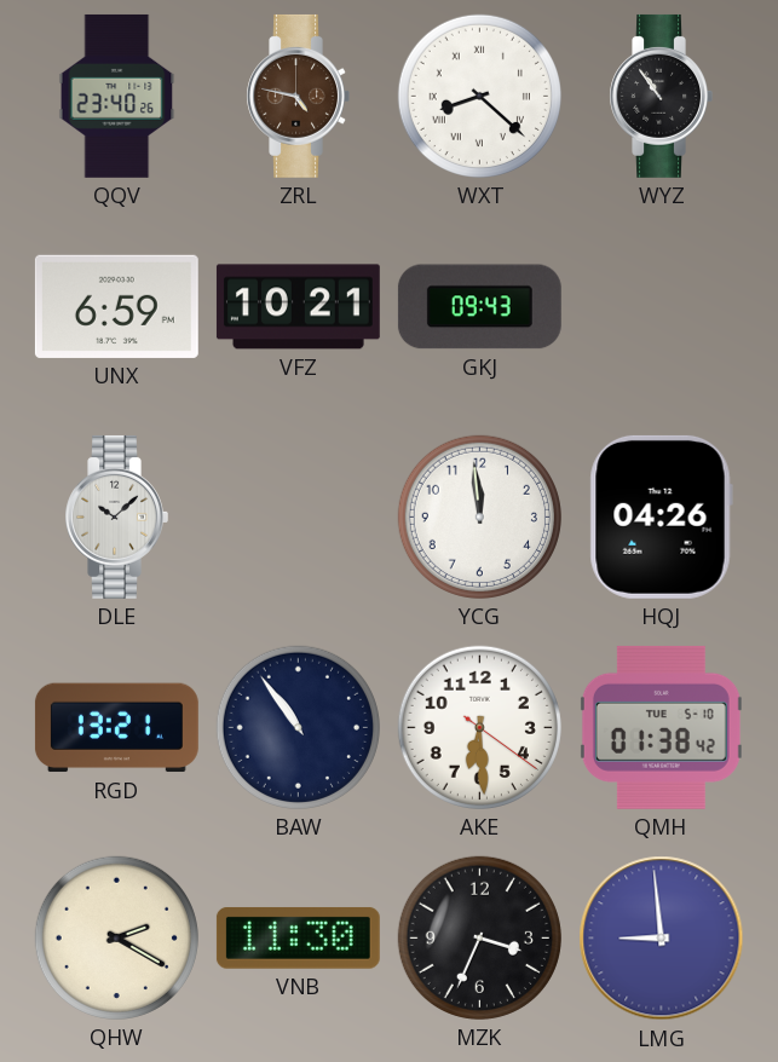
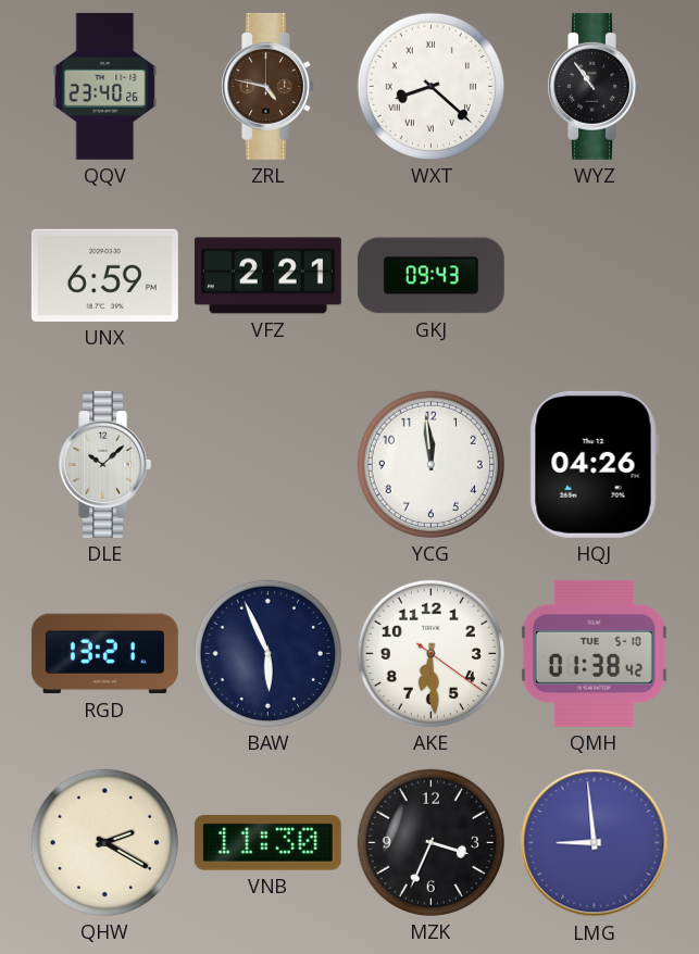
VFZ: 10:21 -> 2:21 (267, 276)
BAW: 10:54 -> 5:56 (267, 653)
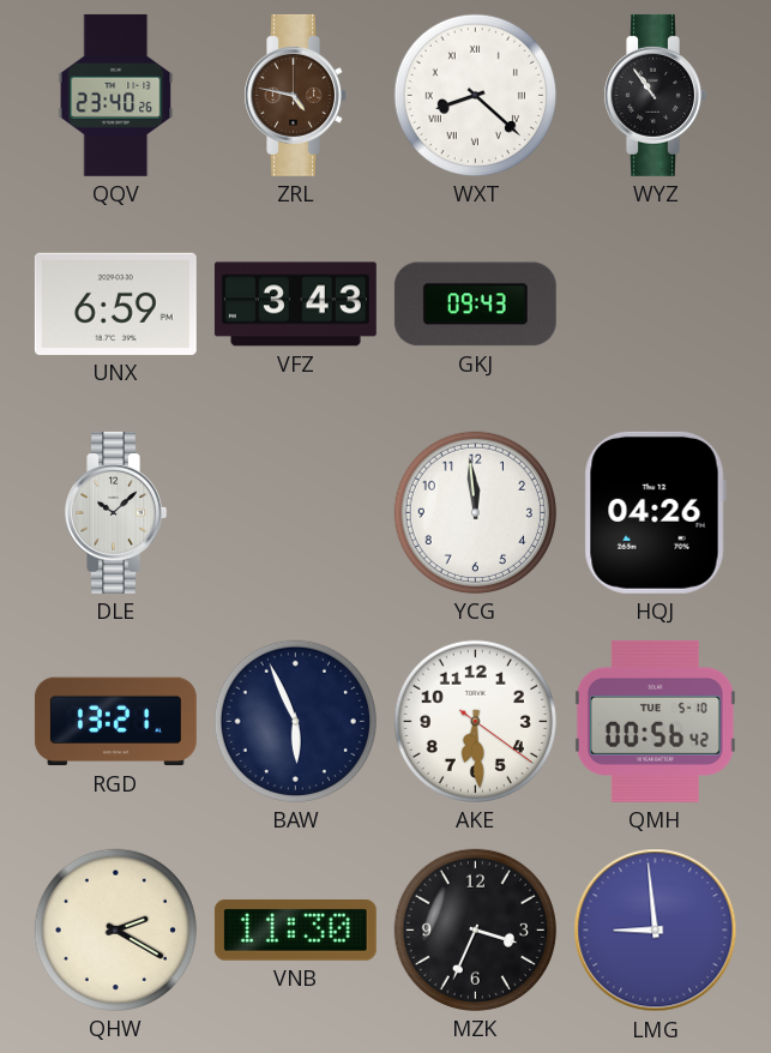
VFZ: 2:21 -> 3:43 (295, 305)
QMH: 01:38 -> 00:56 (655, 721)
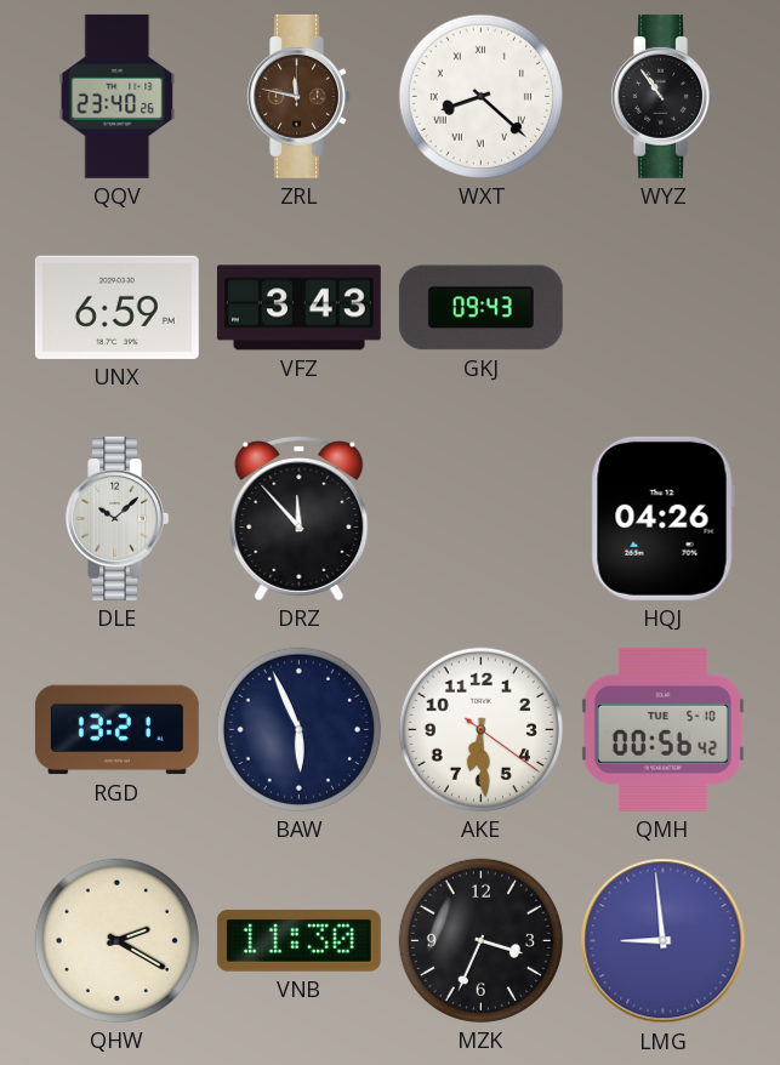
ZRL: 4:47 -> 11:47 (298, 96)
DRZ: none -> 11:53 (300, 518)
YCG: 11:59 -> none (475, 512)
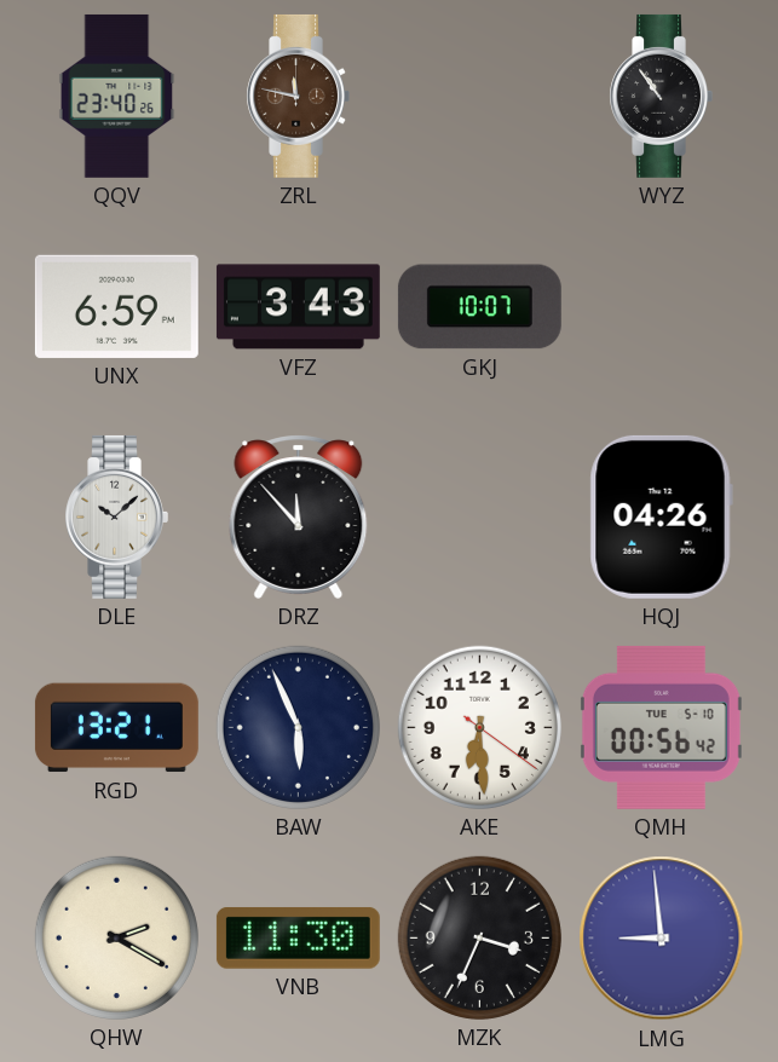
WXT: 8:22 -> none (480, 96)
GKJ: 09:43 -> 10:07 (479, 307)
